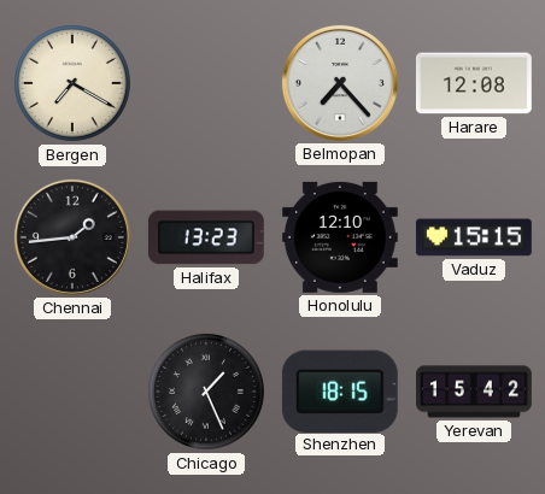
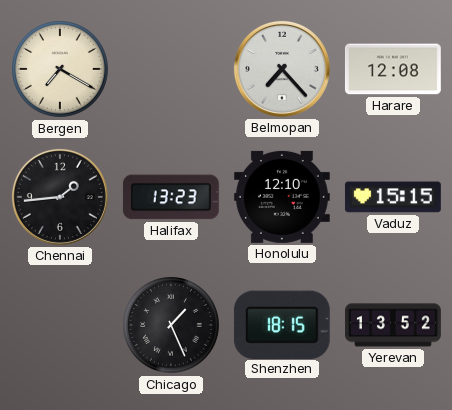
Yerevan: 15:42 -> 13:52 (394, 325)
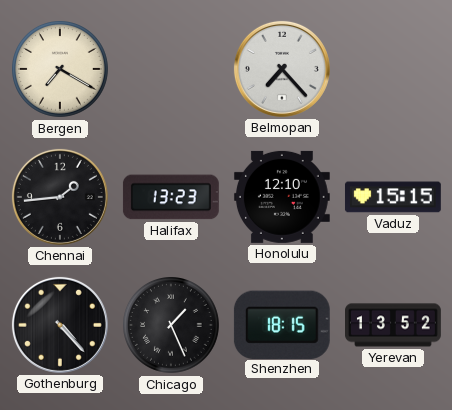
Harare: 12:08 -> none (393, 69)
Gothenburg: none -> 4:23 (60, 325)
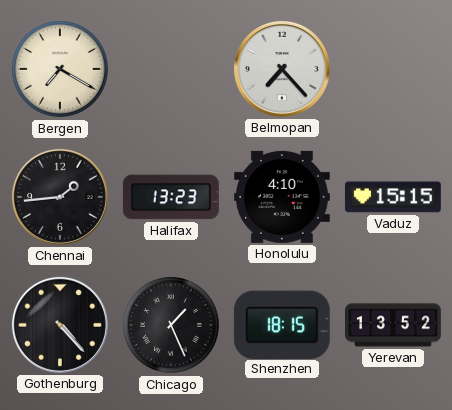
Honolulu: 12:10 -> 4:10 (282, 197)
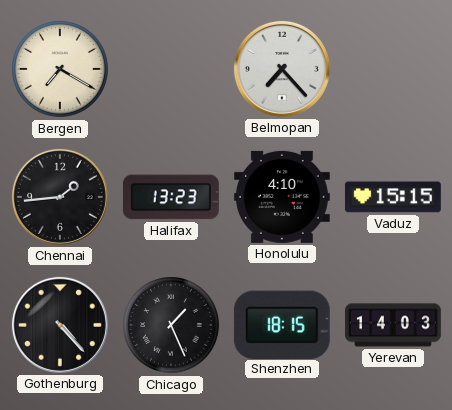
Yerevan: 13:52 -> 14:03 (394, 325)
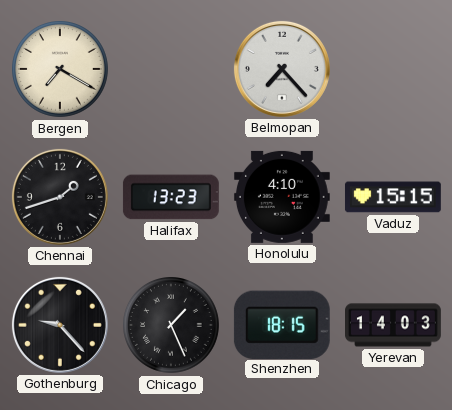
Chennai: 1:44 -> 1:42 (60, 197)
Gothenburg: 4:23 -> 9:23 (60, 325)
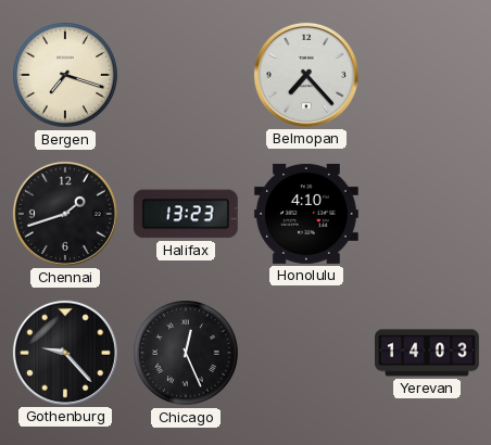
Bergen: 7:20 -> 7:18 (66, 76)
Vaduz: 15:15 -> none (393, 197)
Chicago: 1:26 -> 12:26 (187, 354)
Shenzhen: 18:15 -> none (282, 324)
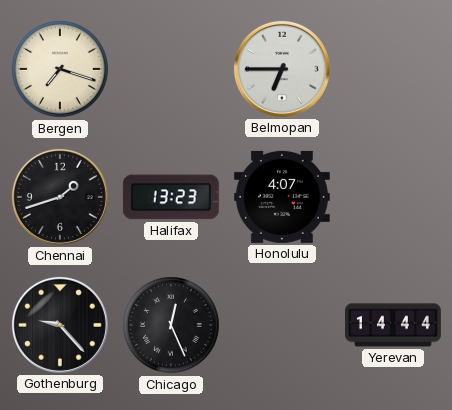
Belmopan: 7:23 -> 6:45 (282, 69)
Honolulu: 4:10 -> 4:07 (282, 197)
Yerevan: 14:03 -> 14:44 (394, 325)
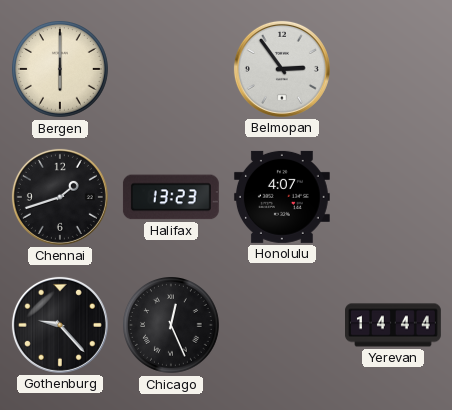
Bergen: 7:18 -> 6:00 (61, 70)
Belmopan: 6:45 -> 2:54 (282, 69)
